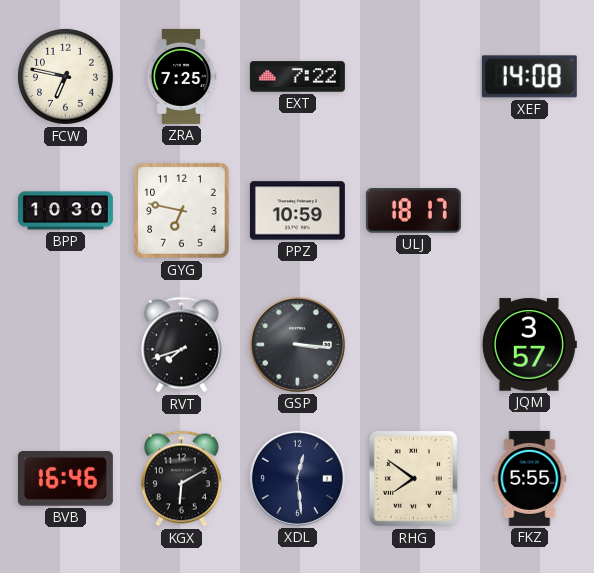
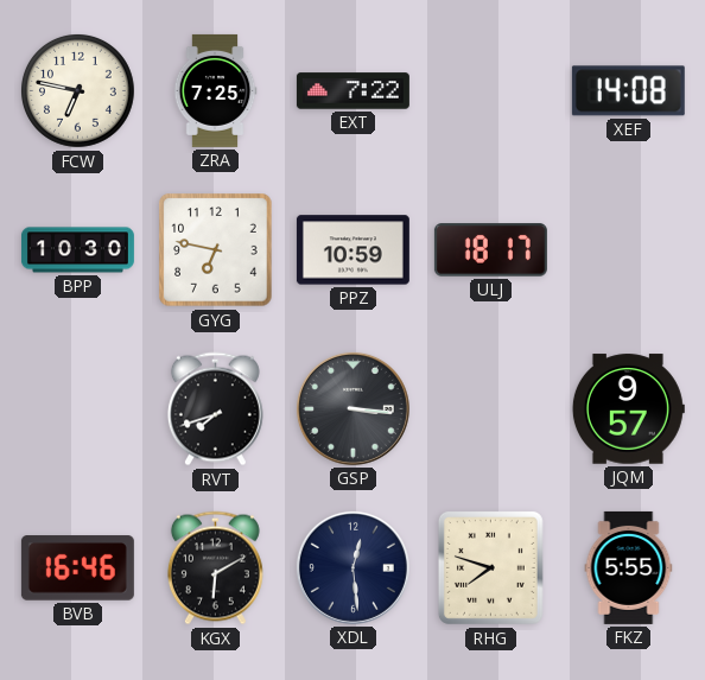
JQM: 3:57 -> 9:57 (628, 409)
RHG: 7:51 -> 7:48 (490, 567)
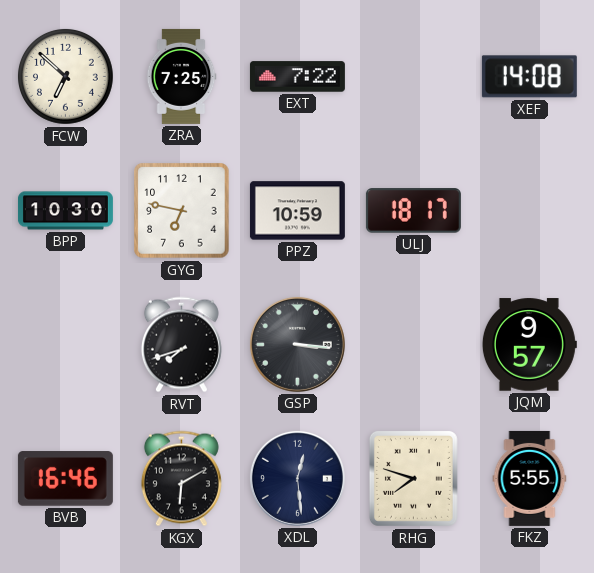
FCW: 6:47 -> 6:52 (66, 77)
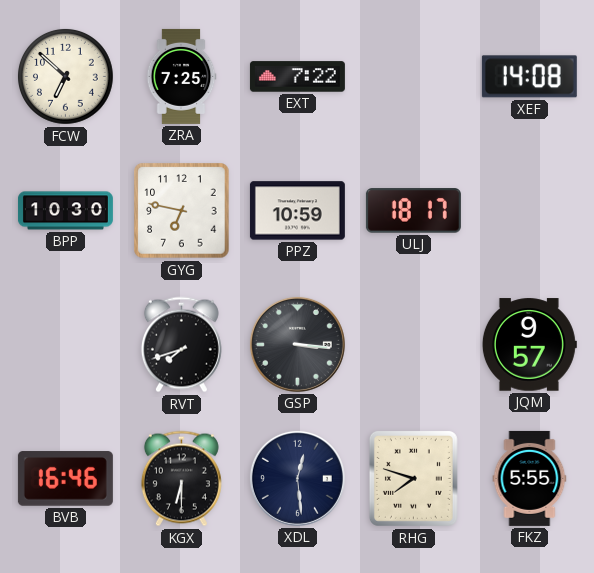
KGX: 6:10 -> 6:30 (181, 479)
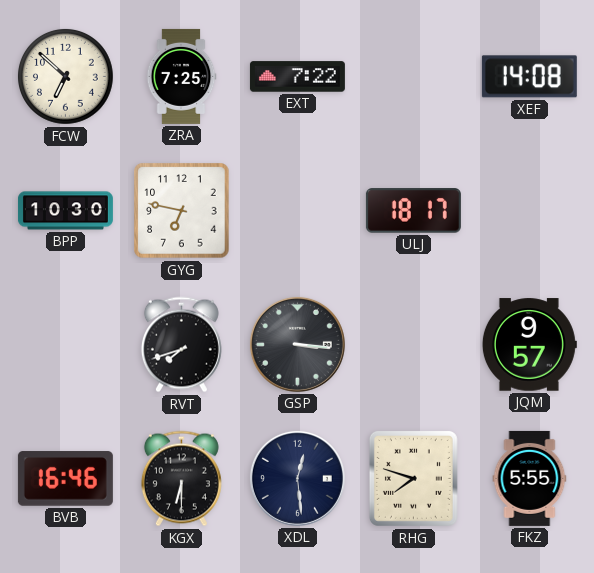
PPZ: 10:59 -> none (297, 211)
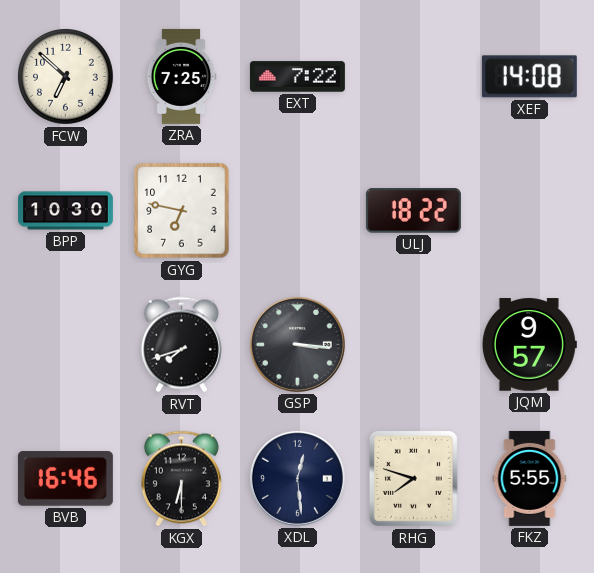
ULJ: 18:17 -> 18:22 (413, 211)
